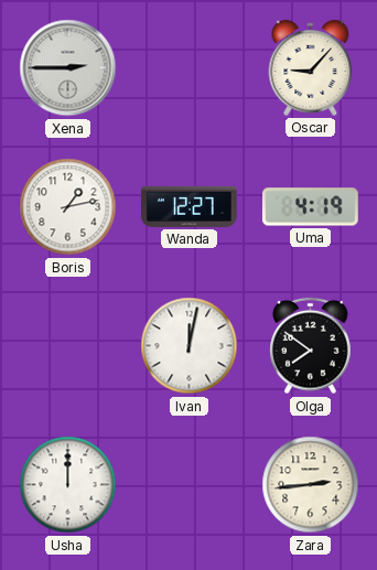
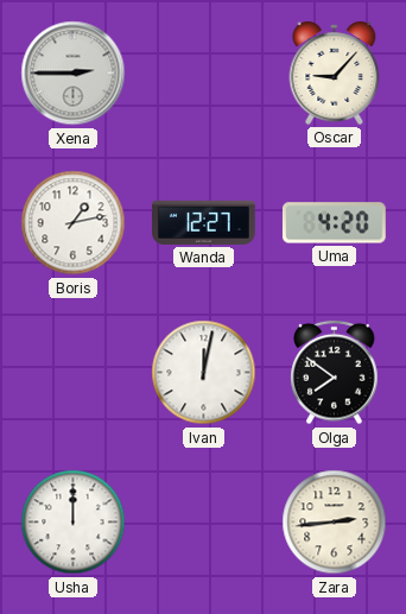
Uma: 4:19 -> 4:20 (334, 223)
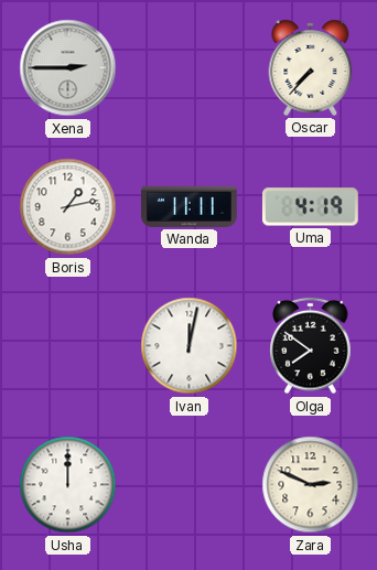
Oscar: 9:07 -> 7:37 (311, 67)
Wanda: 12:27 -> 11:11 (190, 206)
Uma: 4:20 -> 4:19 (310, 207)
Zara: 2:44 -> 2:49 (311, 485)
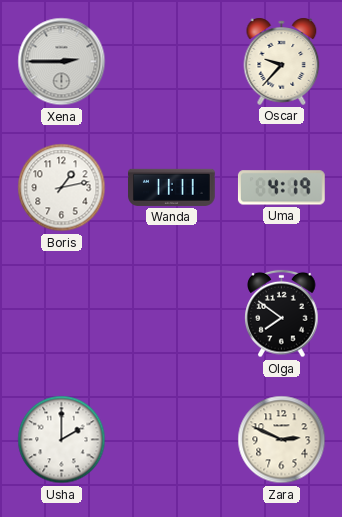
Oscar: 7:37 -> 9:37 (282, 61)
Ivan: 12:02 -> none (190, 346)
Usha: 12:00 -> 2:00 (62, 440)
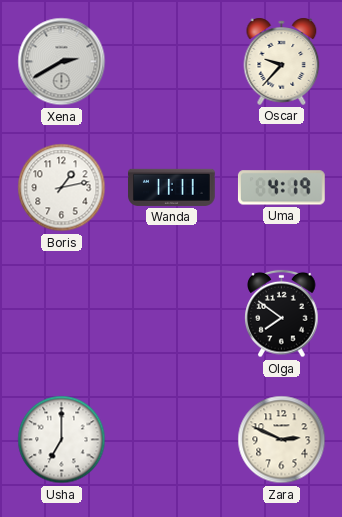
Xena: 2:45 -> 2:40 (62, 62)
Usha: 2:00 -> 7:00 (62, 440)
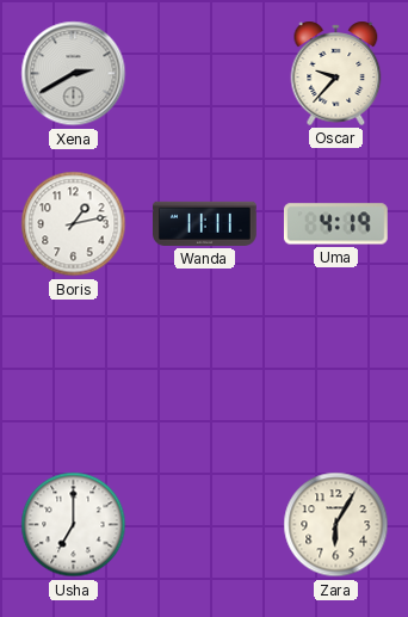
Olga: 7:51 -> none (282, 314)
Zara: 2:49 -> 6:05 (336, 525)
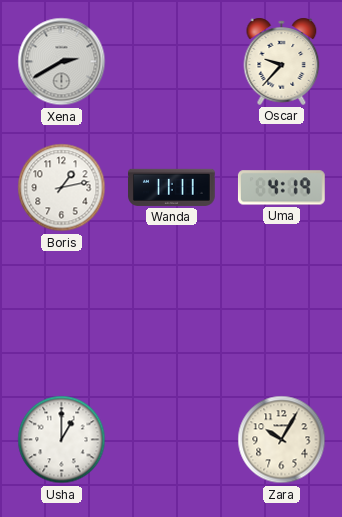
Usha: 7:00 -> 1:00 (62, 440)
Zara: 6:05 -> 10:05 (282, 440)
